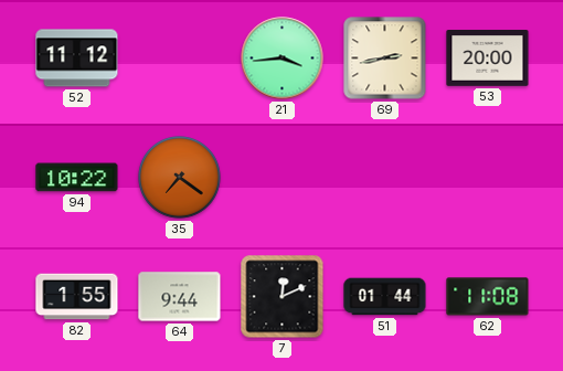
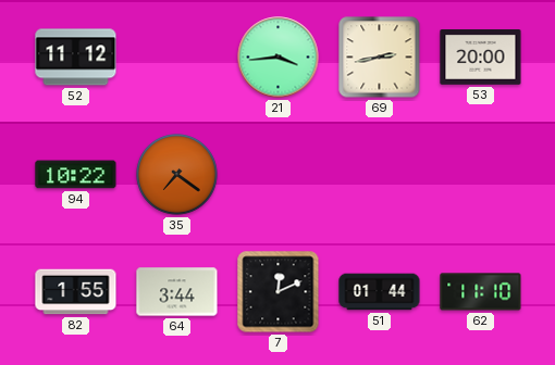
64: 9:44 -> 3:44 (177, 292)
62: 11:08 -> 11:10 (481, 292)
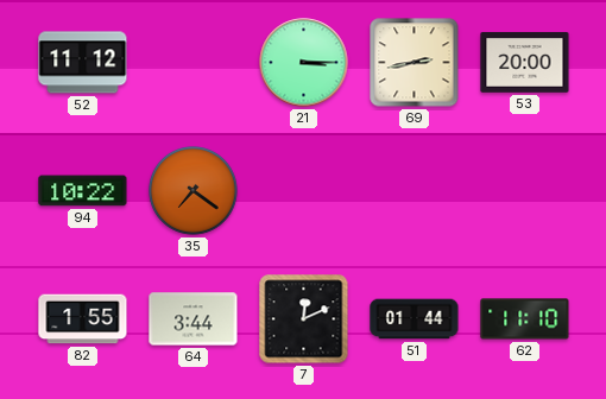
21: 3:44 -> 3:15 (304, 63)
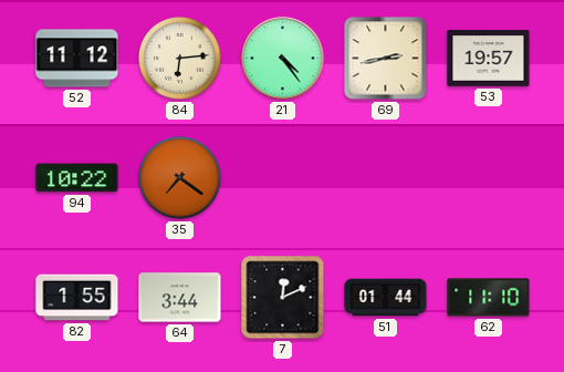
84: none -> 6:14 (180, 59)
21: 3:15 -> 4:24 (283, 59)
53: 20:00 -> 19:57 (489, 59)
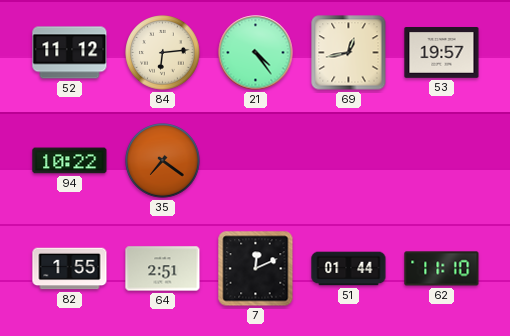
69: 2:43 -> 12:43 (349, 53)
64: 3:44 -> 2:51 (163, 269)
